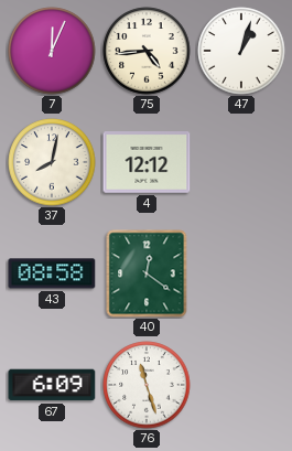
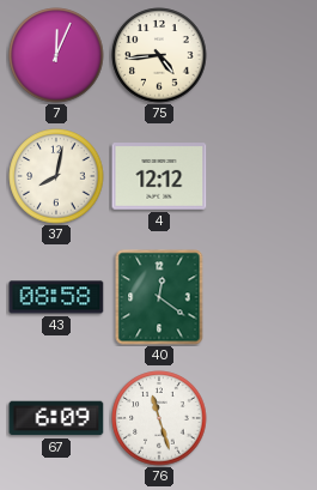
47: 1:03 -> none (241, 51)
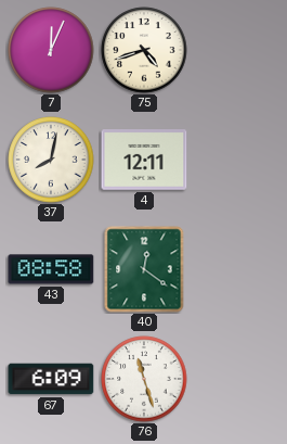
75: 4:44 -> 4:42 (144, 50)
4: 12:12 -> 12:11 (144, 160)
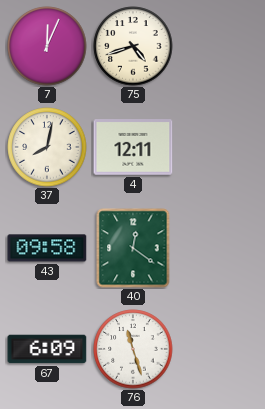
43: 08:58 -> 09:58 (47, 248)
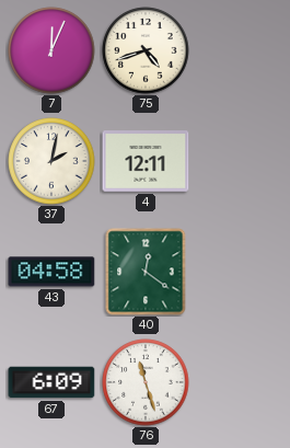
37: 8:02 -> 2:02 (51, 161)
43: 09:58 -> 04:58 (51, 272)
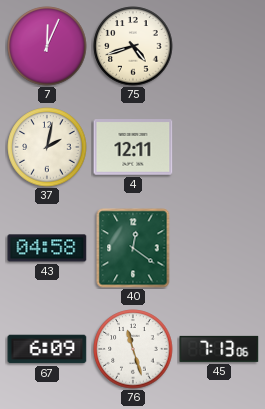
45: none -> 7:13 (219, 349)
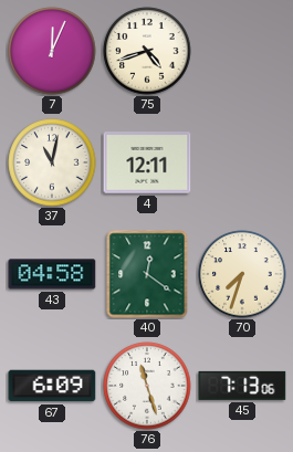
37: 2:02 -> 11:02 (52, 162)
70: none -> 7:33 (242, 274)
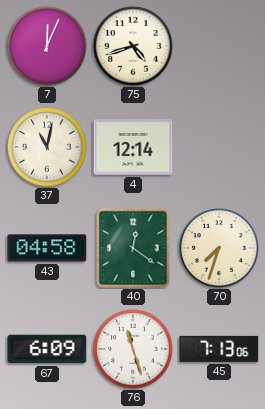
4: 12:11 -> 12:14 (133, 147)
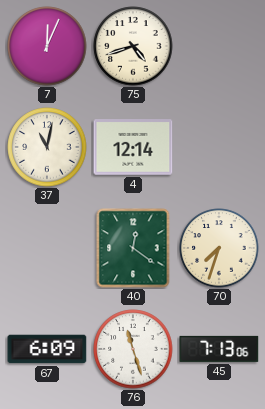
43: 04:58 -> none (47, 248)
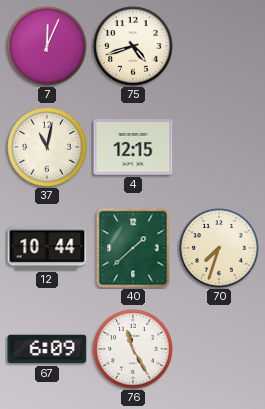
4: 12:14 -> 12:15 (133, 147)
12: none -> 10:44 (47, 248)
40: 12:21 -> 1:38 (133, 248)
76: 11:27 -> 11:25 (133, 349)
45: 7:13 -> none (219, 349)
